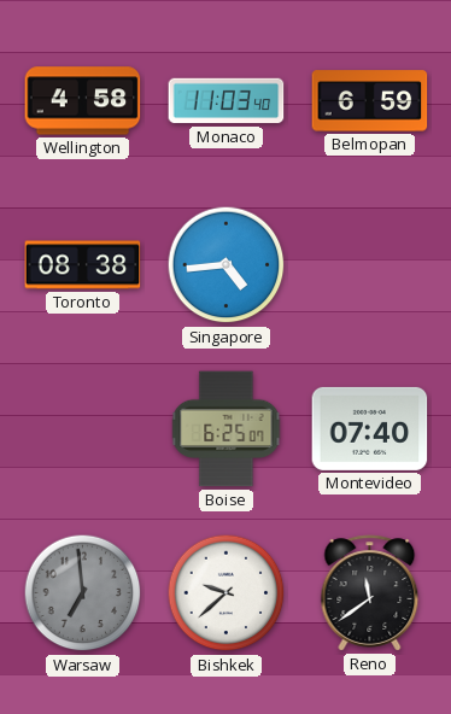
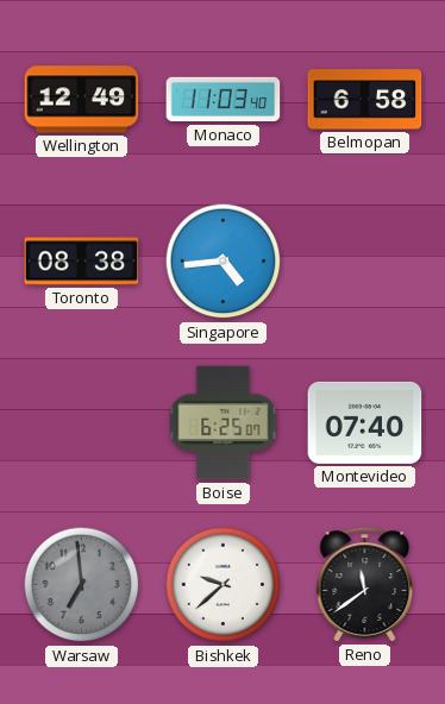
Wellington: 4:58 -> 12:49 (82, 100)
Belmopan: 6:59 -> 6:58 (365, 100)
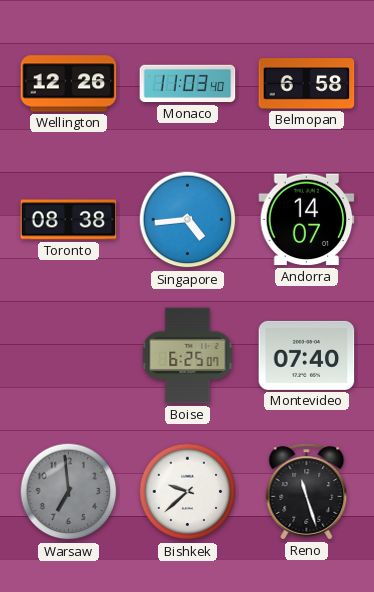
Wellington: 12:49 -> 12:26 (69, 84)
Andorra: none -> 14:07 (307, 220)
Reno: 11:39 -> 11:27 (307, 492)
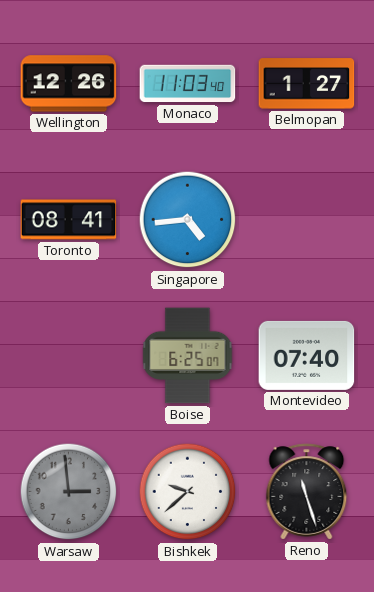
Belmopan: 6:58 -> 1:27 (307, 84)
Toronto: 08:38 -> 08:41 (69, 220)
Andorra: 14:07 -> none (307, 220)
Warsaw: 6:59 -> 2:59 (69, 492)
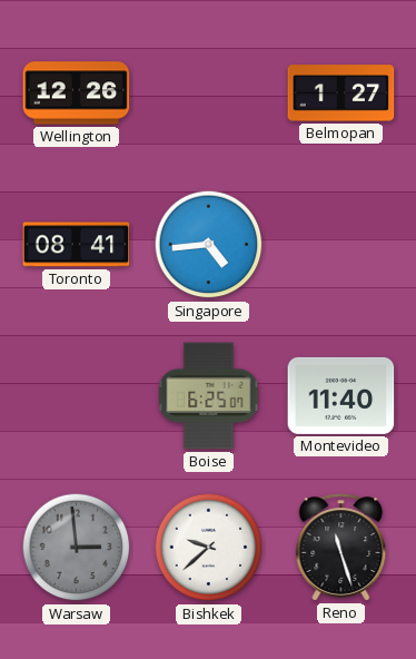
Monaco: 11:03 -> none (188, 84)
Montevideo: 07:40 -> 11:40 (341, 395)
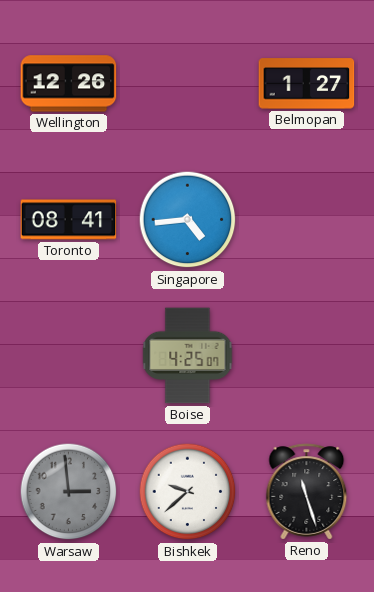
Boise: 6:25 -> 4:25 (188, 356)
Montevideo: 11:40 -> none (341, 395)
